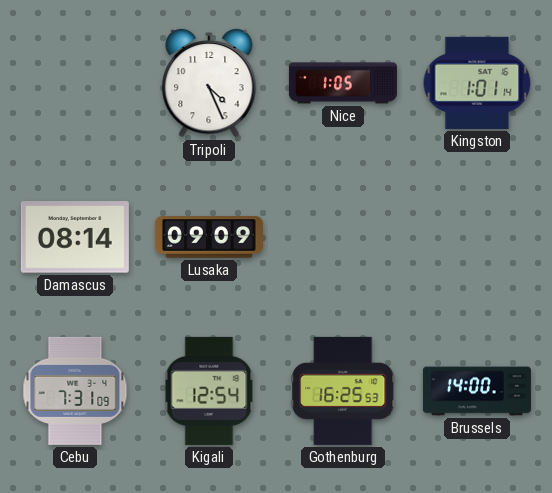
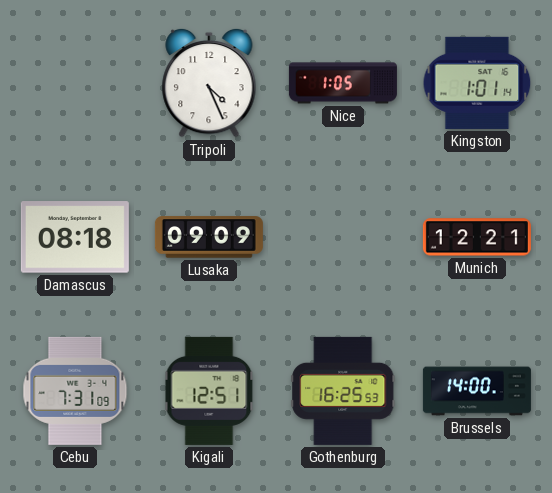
Damascus: 08:14 -> 08:18 (75, 237)
Munich: none -> 12:21 (477, 237)
Kigali: 12:54 -> 12:51 (209, 391)
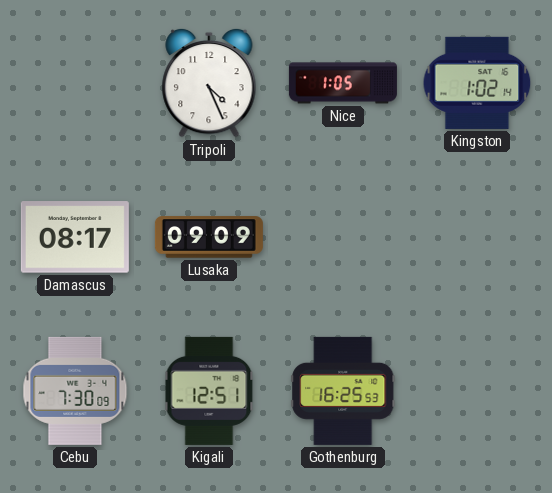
Kingston: 1:01 -> 1:02 (477, 83)
Damascus: 08:18 -> 08:17 (75, 237)
Munich: 12:21 -> none (477, 237)
Cebu: 7:31 -> 7:30 (75, 391)
Brussels: 14:00 -> none (477, 391)
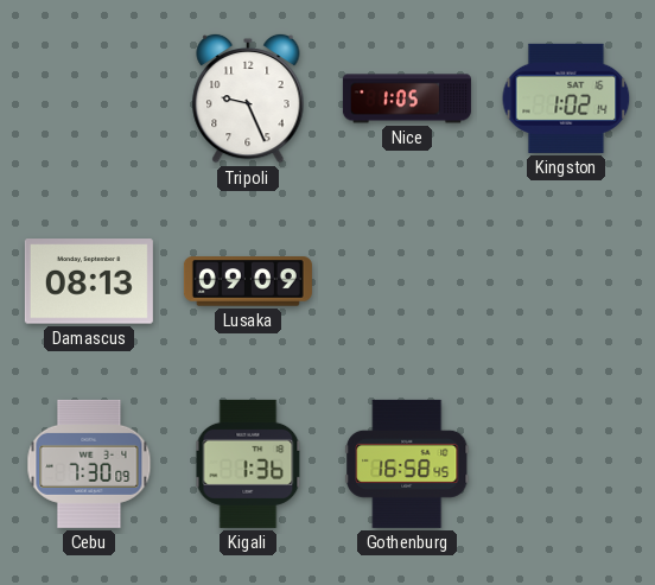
Tripoli: 4:26 -> 9:26 (248, 98)
Damascus: 08:17 -> 08:13 (89, 281)
Kigali: 12:51 -> 1:36 (248, 464)
Gothenburg: 16:25 -> 16:58 (407, 464)
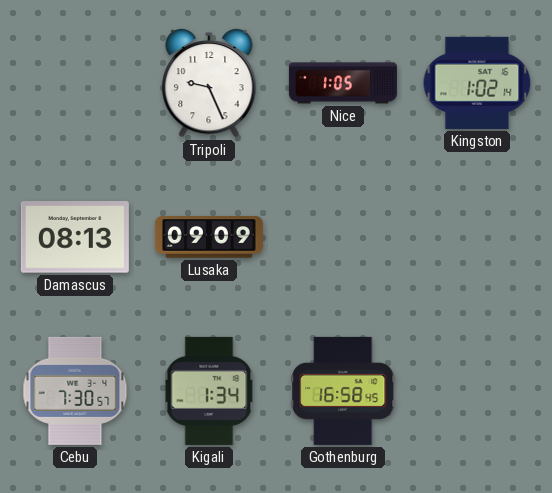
Cebu: 7:30:09 -> 7:30:57 (75, 391)
Kigali: 1:36 -> 1:34 (209, 391)
